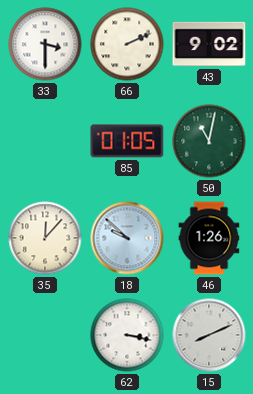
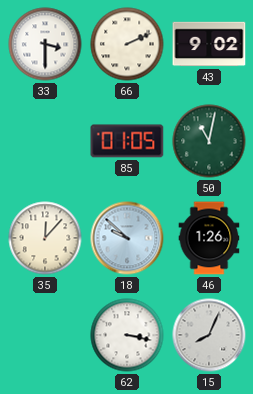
15: 8:11 -> 8:04 (209, 335)
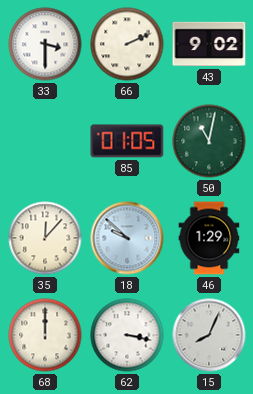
46: 1:26 -> 1:29 (209, 238)
68: none -> 12:00 (45, 335)
